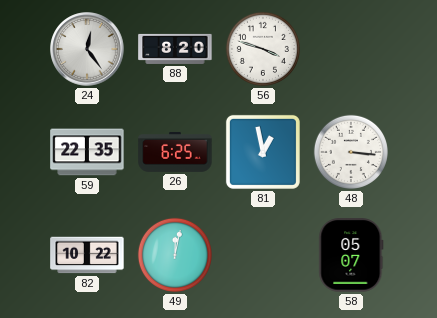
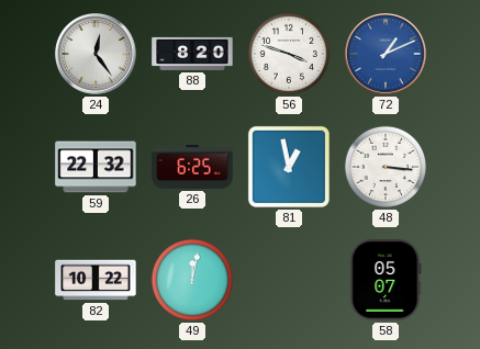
72: none -> 1:11 (386, 54)
59: 22:35 -> 22:32 (96, 167)
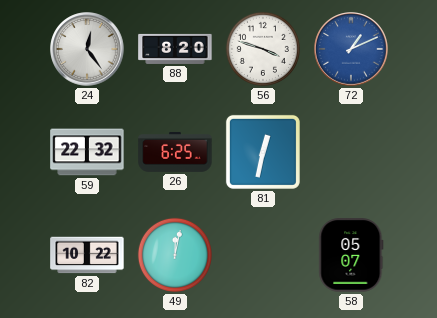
81: 12:58 -> 12:32 (263, 152)
48: 3:16 -> none (386, 167)
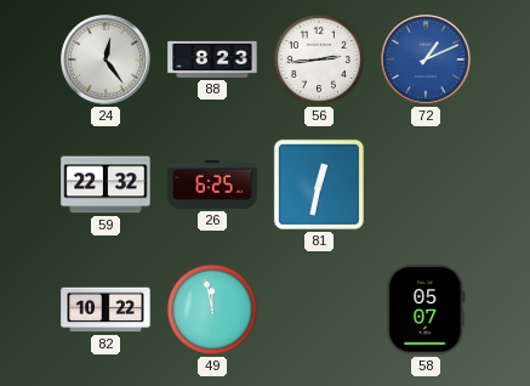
88: 8:20 -> 8:23 (212, 59)
56: 3:48 -> 2:44 (319, 59)
49: 12:02 -> 11:58 (212, 310)
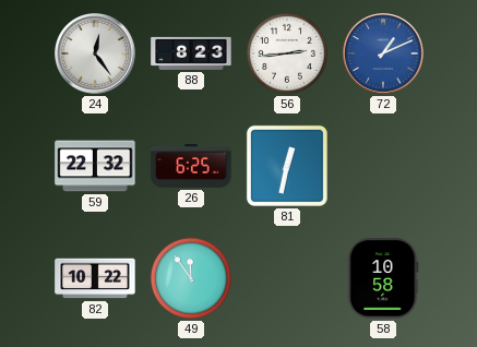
49: 11:58 -> 11:54 (191, 278)
58: 05:07 -> 10:58 (383, 278)
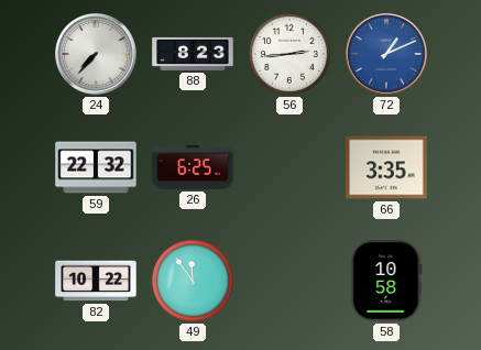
24: 12:24 -> 7:37 (96, 54)
81: 12:32 -> none (287, 166)
66: none -> 3:35 (386, 167)
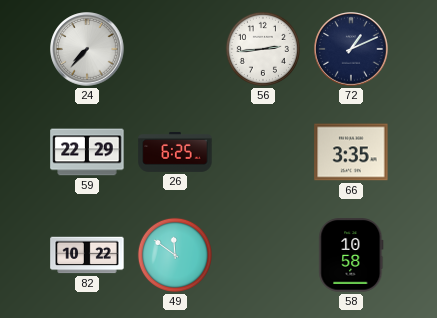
88: 8:23 -> none (193, 54)
72 dial: blue -> navy (351, 49)
59: 22:32 -> 22:29 (87, 152)
49: 11:54 -> 11:51 (175, 255)
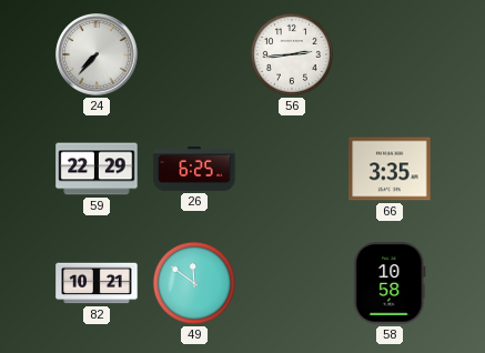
72: 1:11 -> none (351, 49)
82: 10:22 -> 10:21 (97, 283)
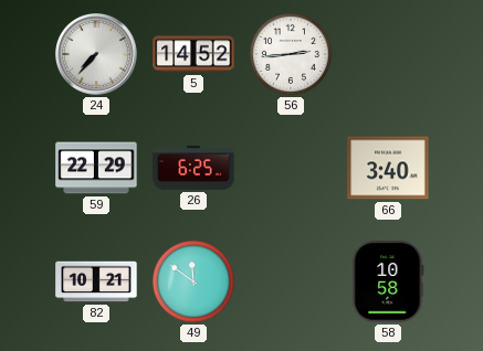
5: none -> 14:52 (193, 54)
66: 3:35 -> 3:40 (388, 168)
